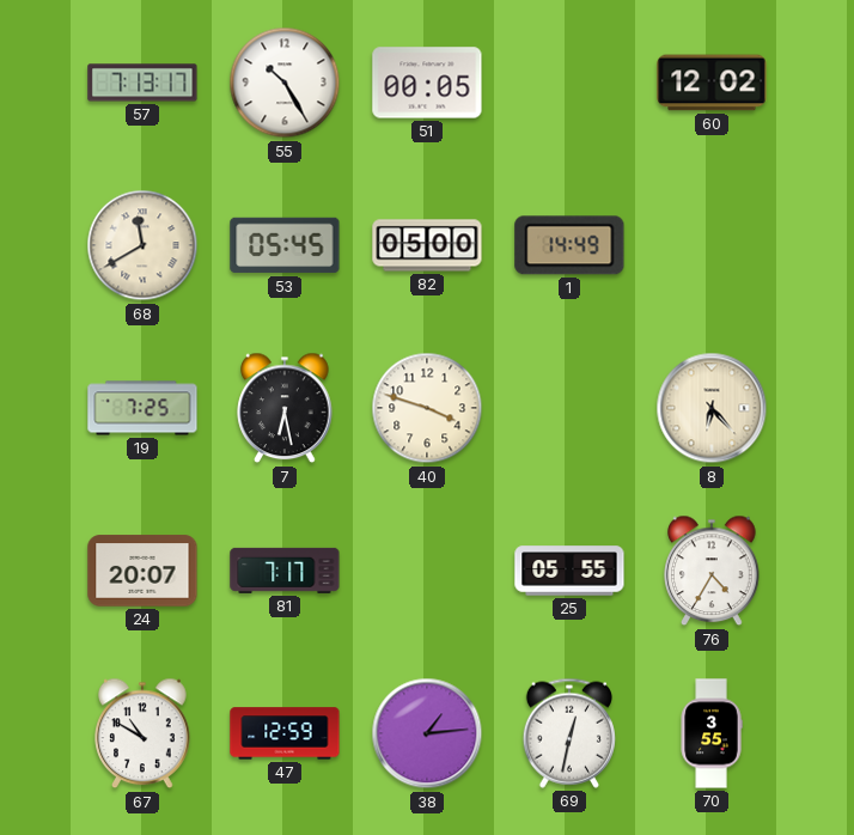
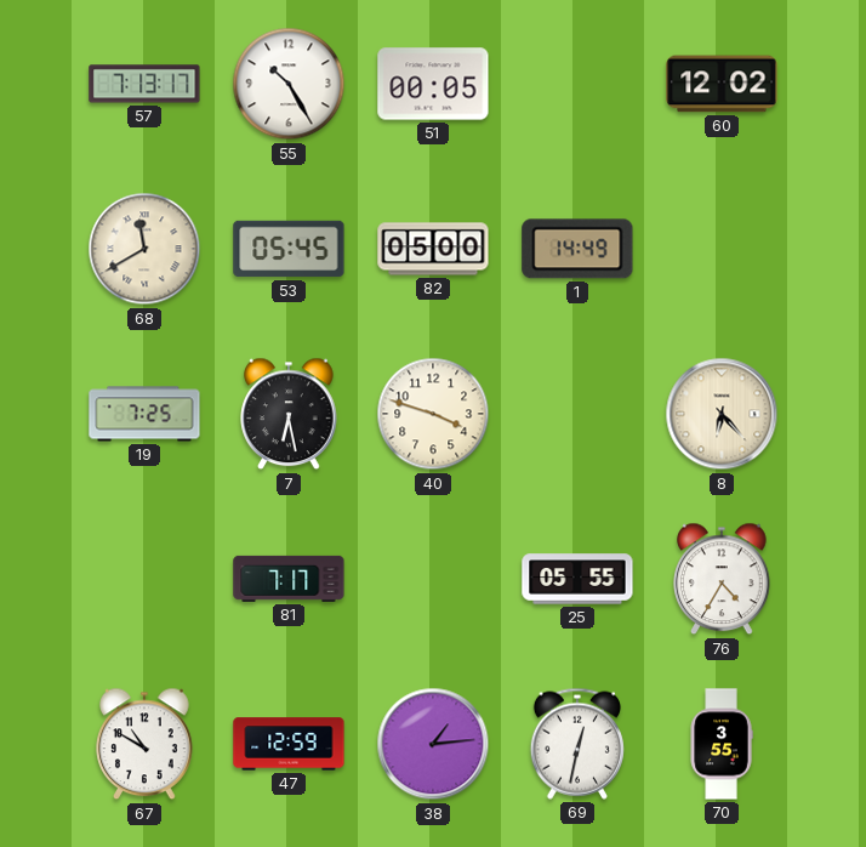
24: 20:07 -> none (142, 571)
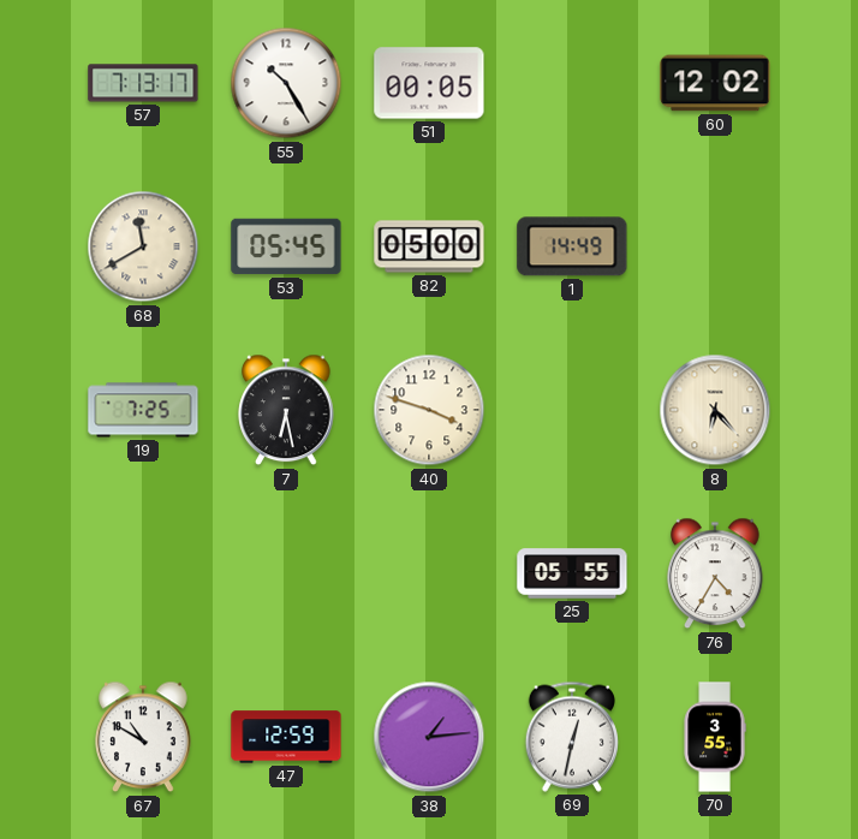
81: 7:17 -> none (289, 579)
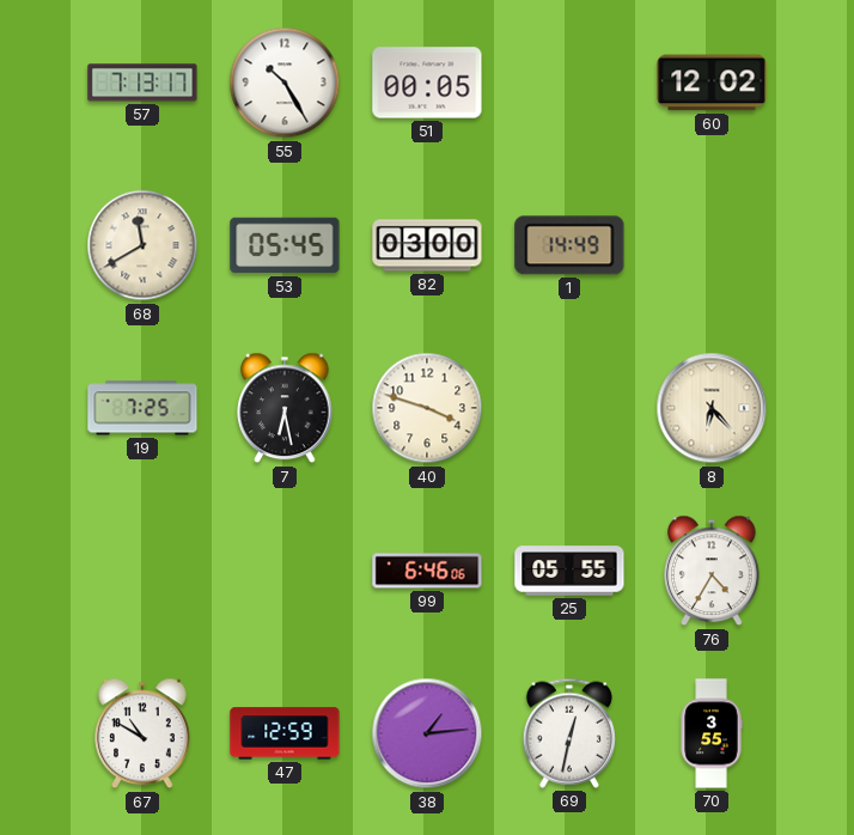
82: 05:00 -> 03:00 (427, 245)
99: none -> 6:46 (427, 571)
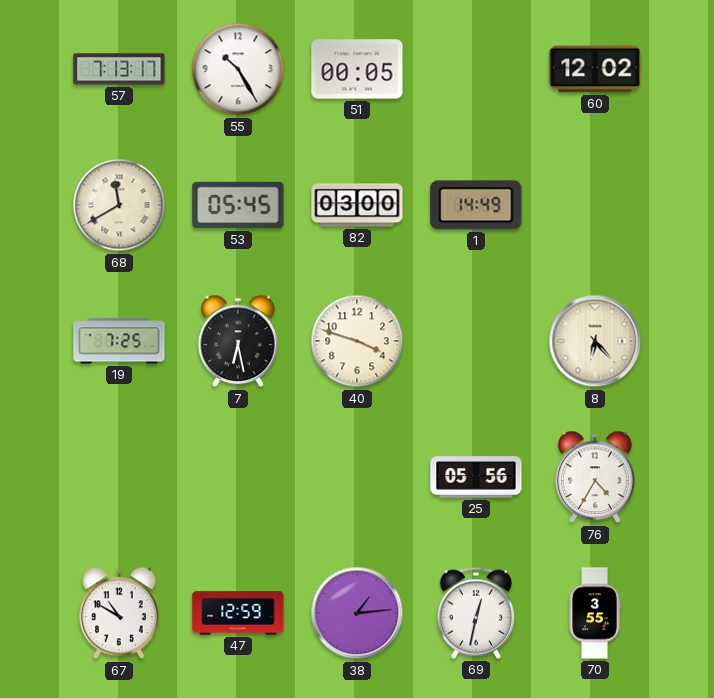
99: 6:46 -> none (427, 571)
25: 05:55 -> 05:56 (476, 477)
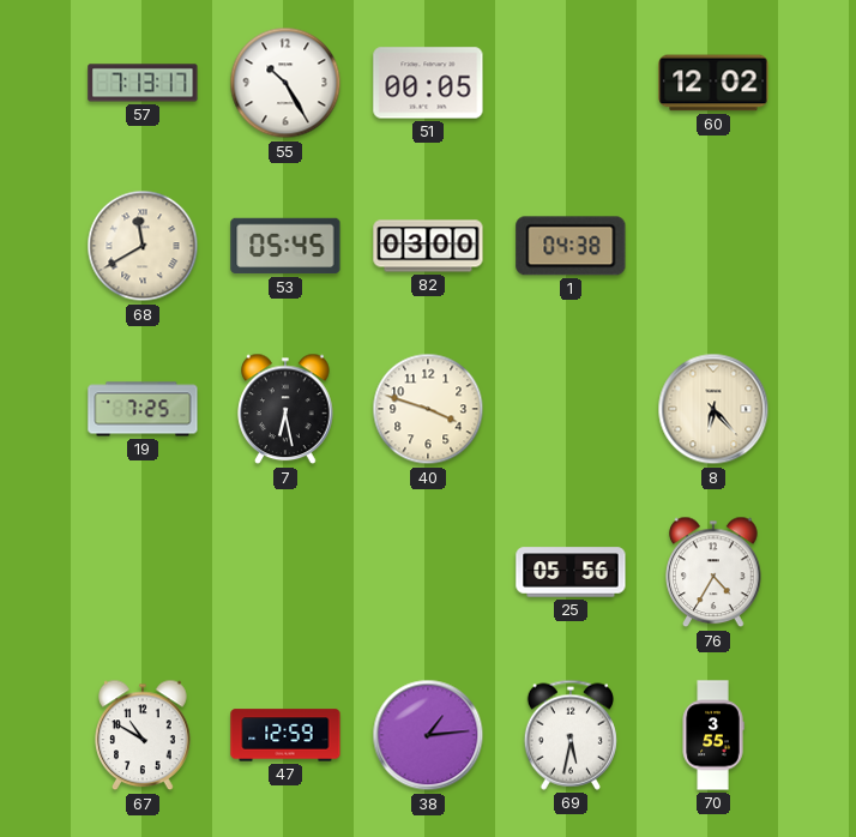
1: 14:49 -> 04:38 (571, 246)
69: 12:32 -> 5:32 (571, 735)
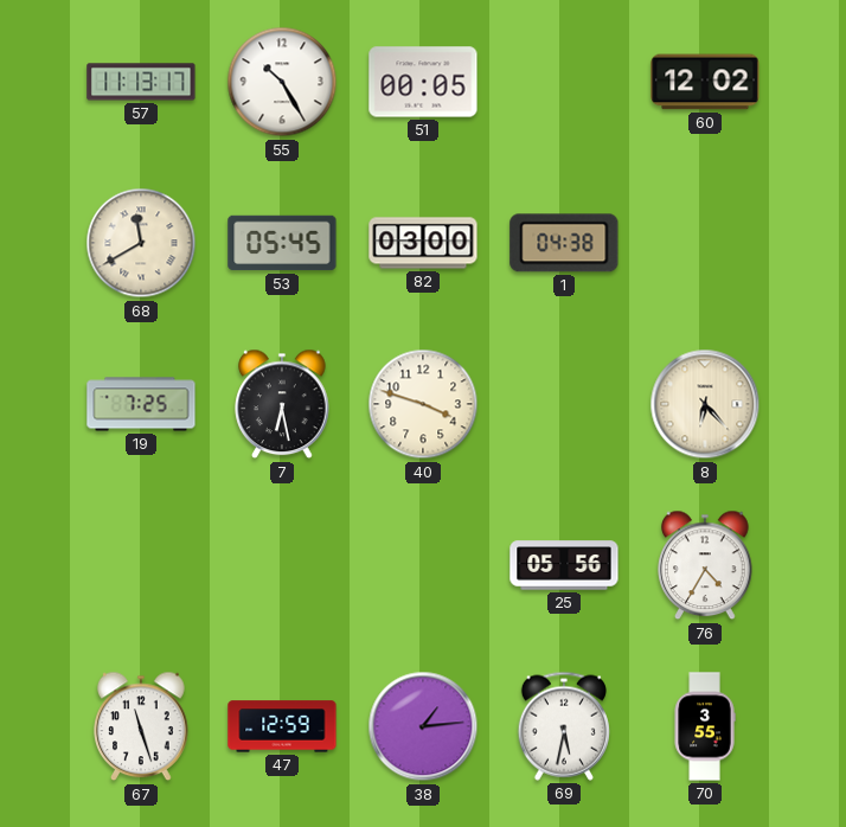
57: 7:13 -> 11:13 (141, 82)
67: 10:50 -> 11:27 (141, 726)
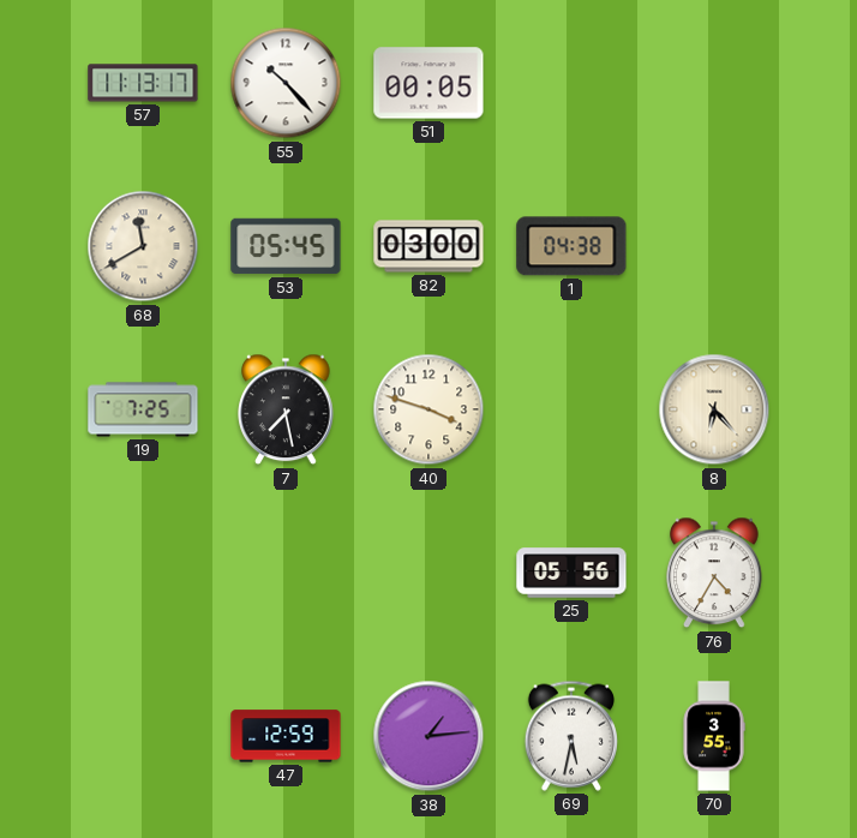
55: 10:25 -> 10:23 (286, 83)
60: 12:02 -> none (705, 82)
7: 6:28 -> 7:28 (286, 409)
67: 11:27 -> none (141, 726)
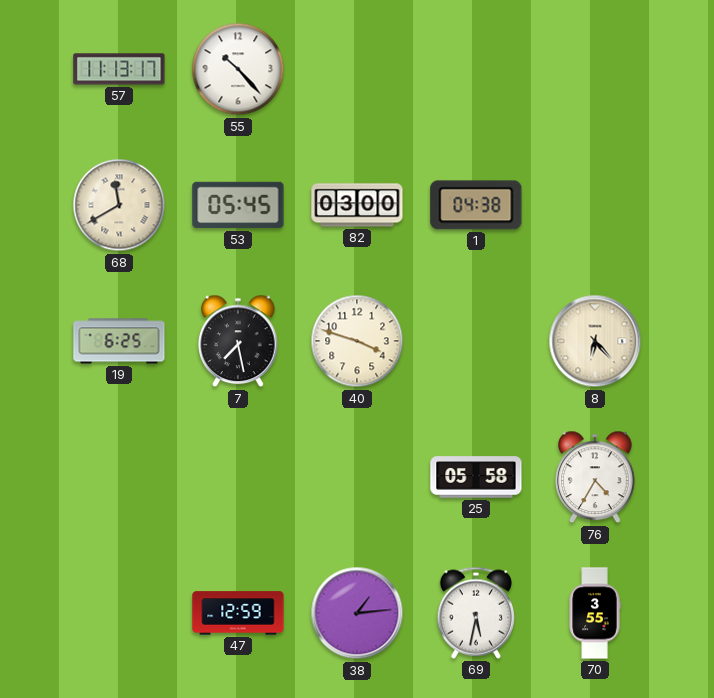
51: 00:05 -> none (428, 83)
19: 7:25 -> 6:25 (119, 341)
25: 05:56 -> 05:58 (476, 477)
